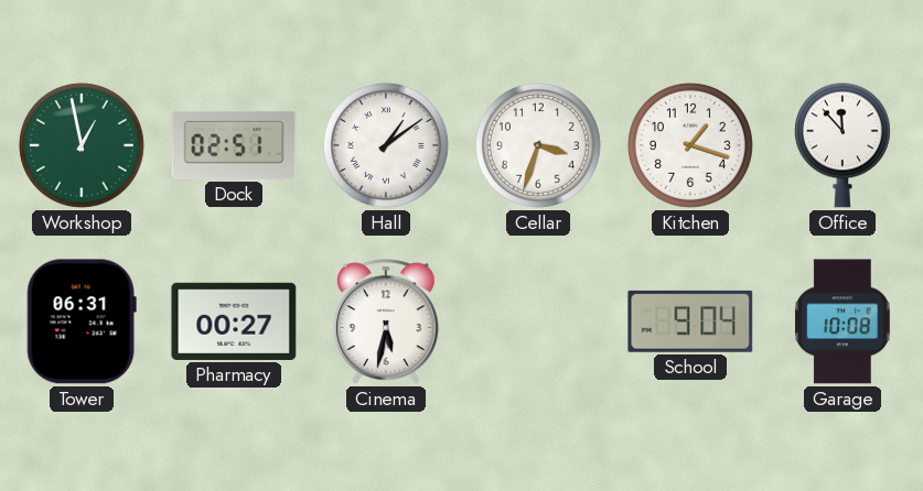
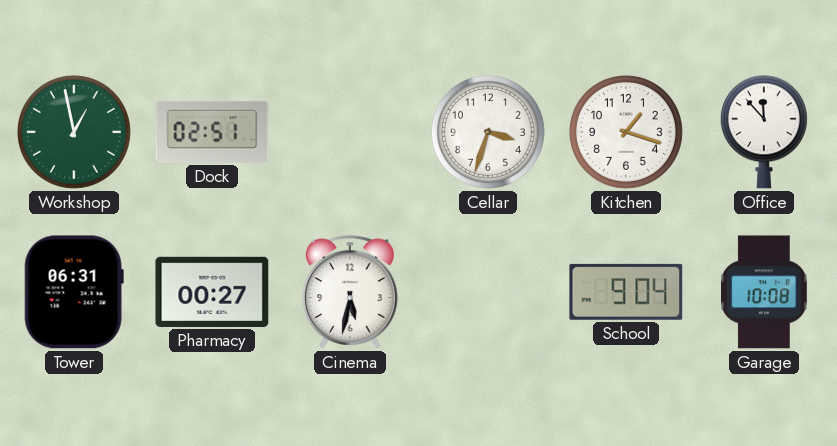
Hall: 1:09 -> none (386, 145)
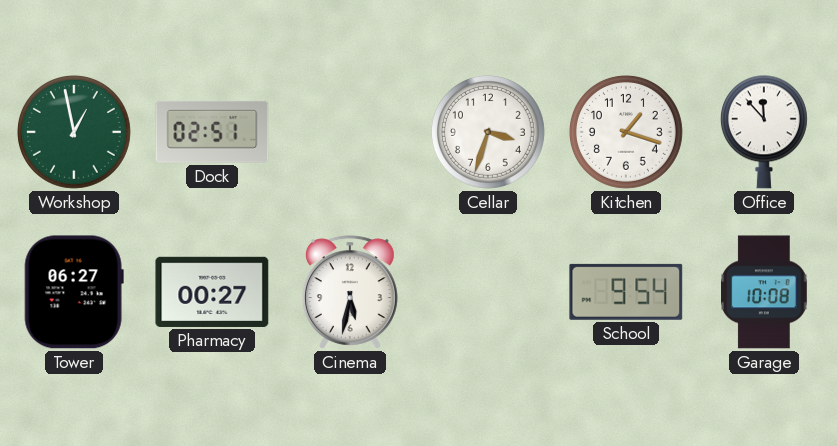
Tower: 06:31 -> 06:27 (74, 292)
School: 9:04 -> 9:54 (626, 292)
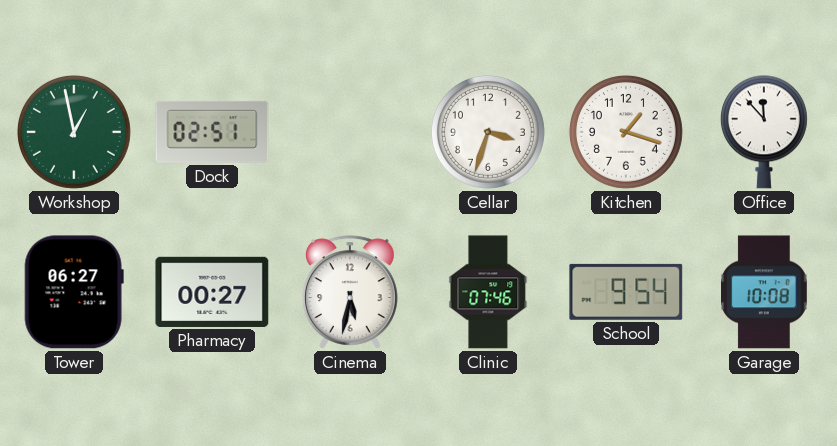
Clinic: none -> 07:46 (488, 292)
